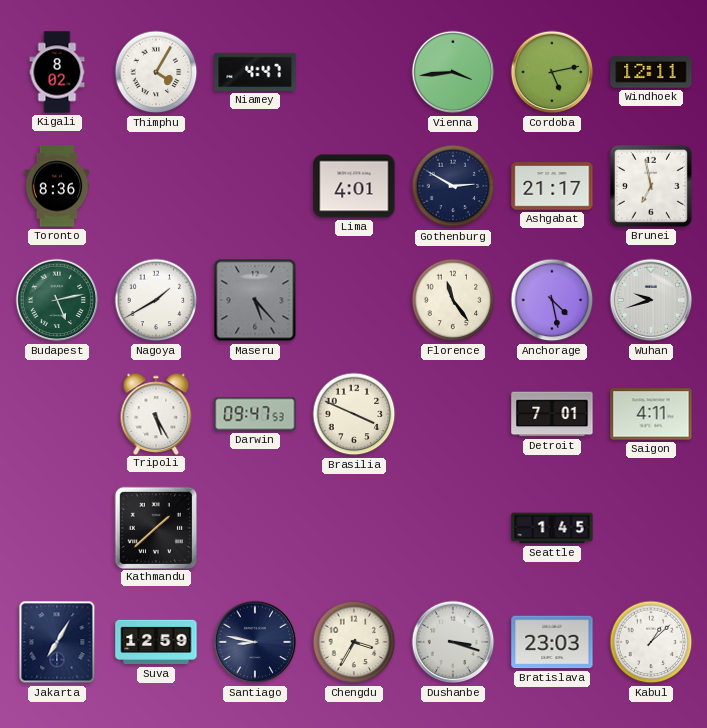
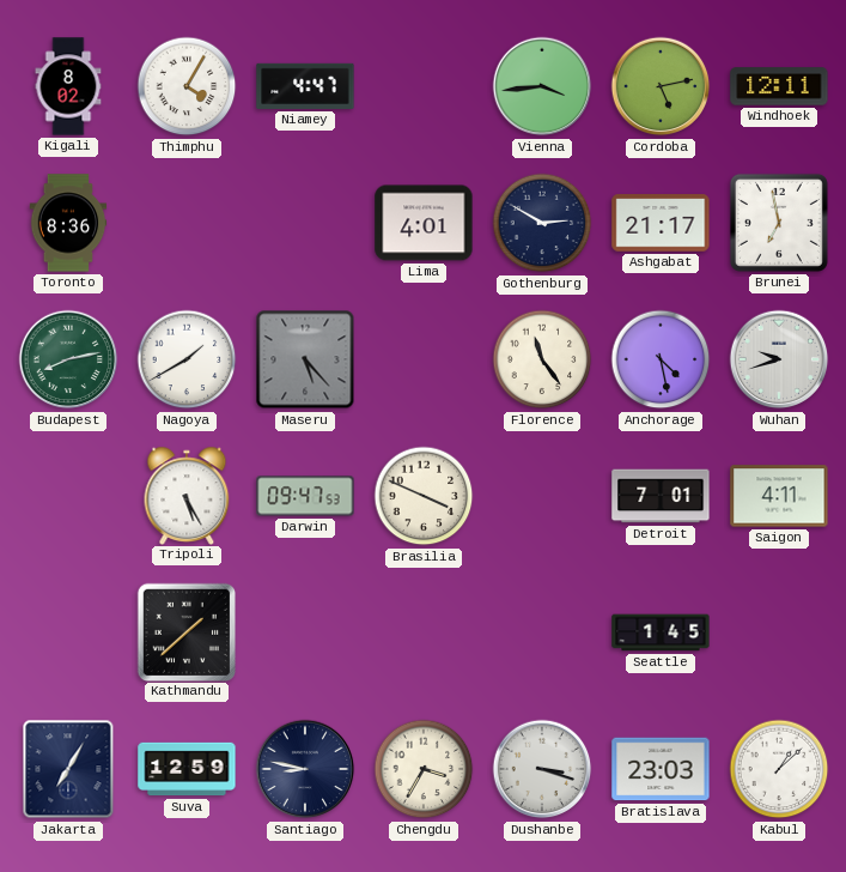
Budapest: 5:13 -> 8:13 (68, 359)
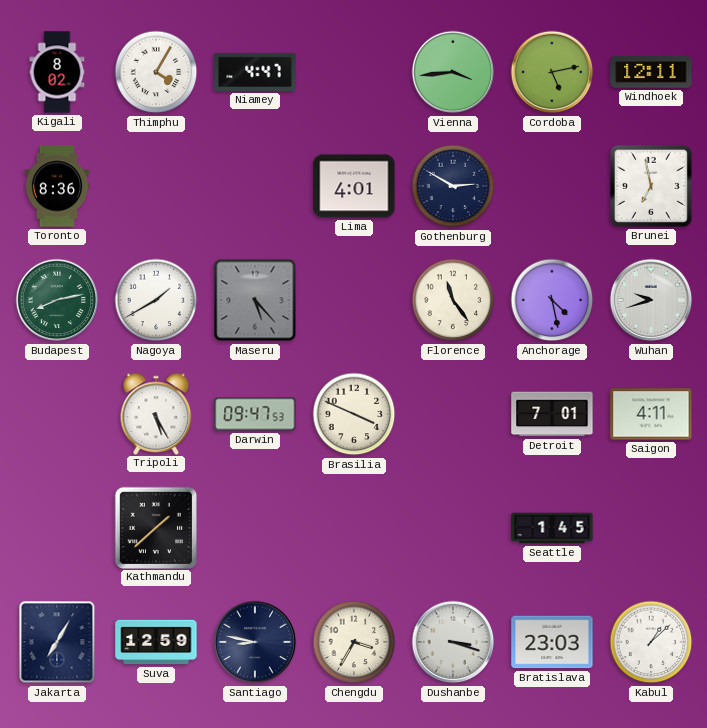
Ashgabat: 21:17 -> none (661, 223)
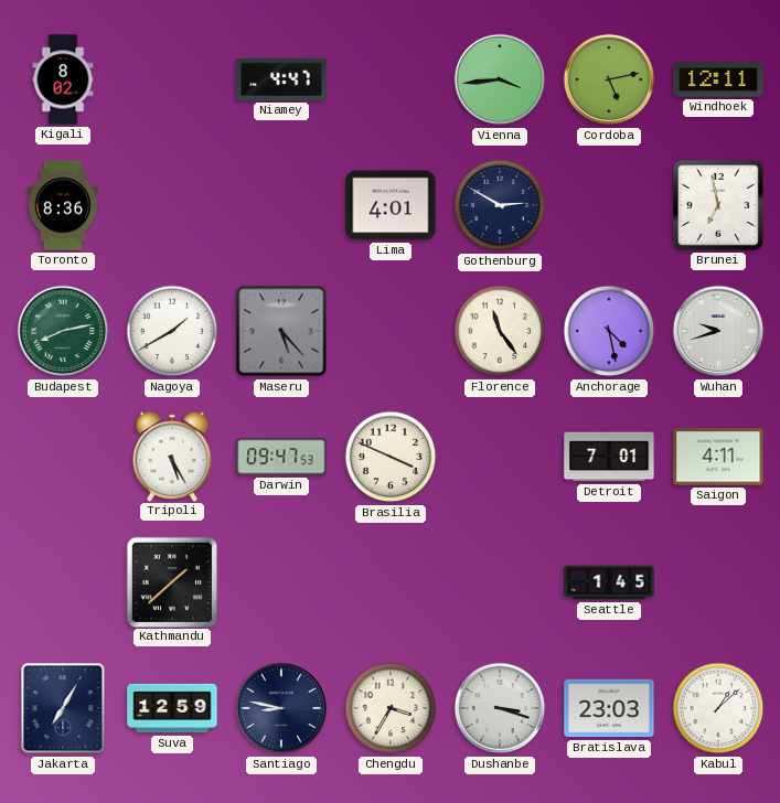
Thimphu: 4:05 -> none (156, 72)
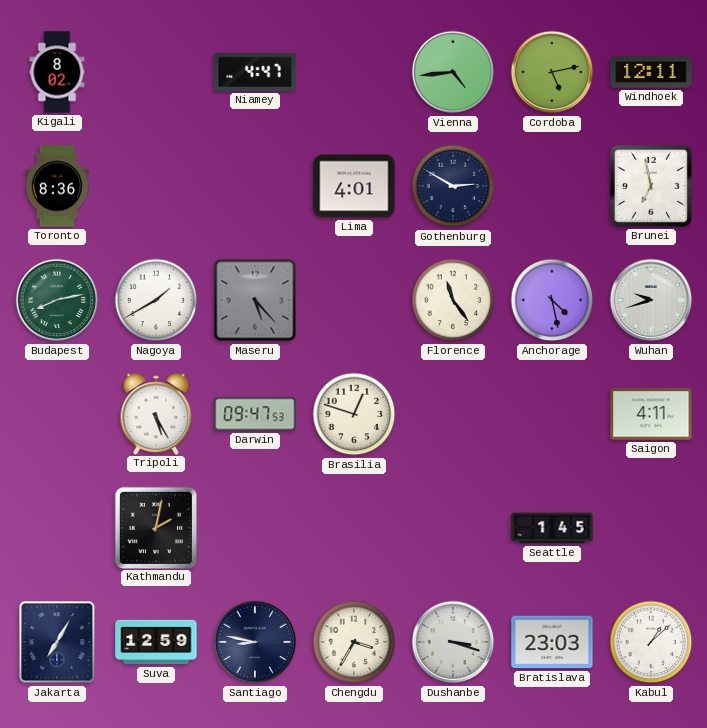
Vienna: 3:44 -> 4:44 (453, 72)
Brasilia: 3:49 -> 12:48 (354, 414)
Detroit: 7:01 -> none (609, 457)
Kathmandu: 1:38 -> 2:02 (155, 527)
